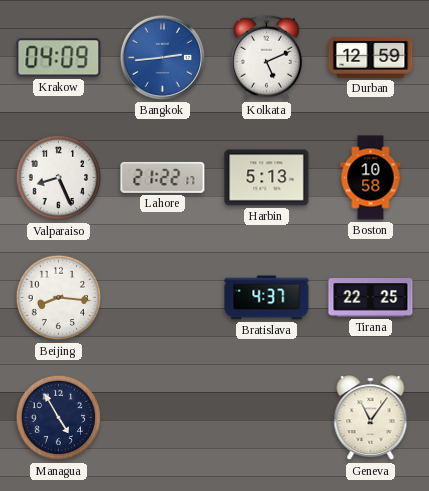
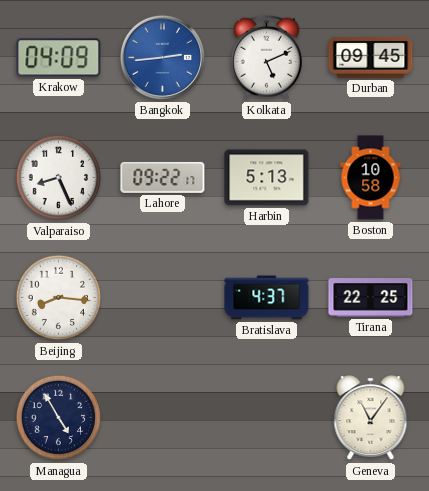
Durban: 12:59 -> 09:45 (371, 58)
Lahore: 21:22 -> 09:22 (163, 177)
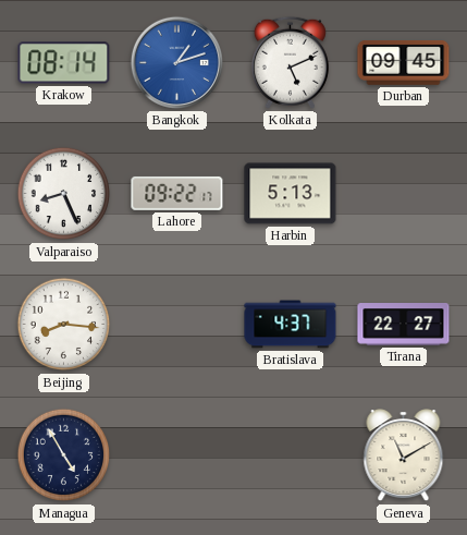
Krakow: 04:09 -> 08:14 (64, 63)
Bangkok: 2:44 -> 1:12 (176, 62)
Boston: 10:58 -> none (371, 178)
Tirana: 22:25 -> 22:27 (404, 325)
Geneva: 11:06 -> 11:10 (404, 455)
